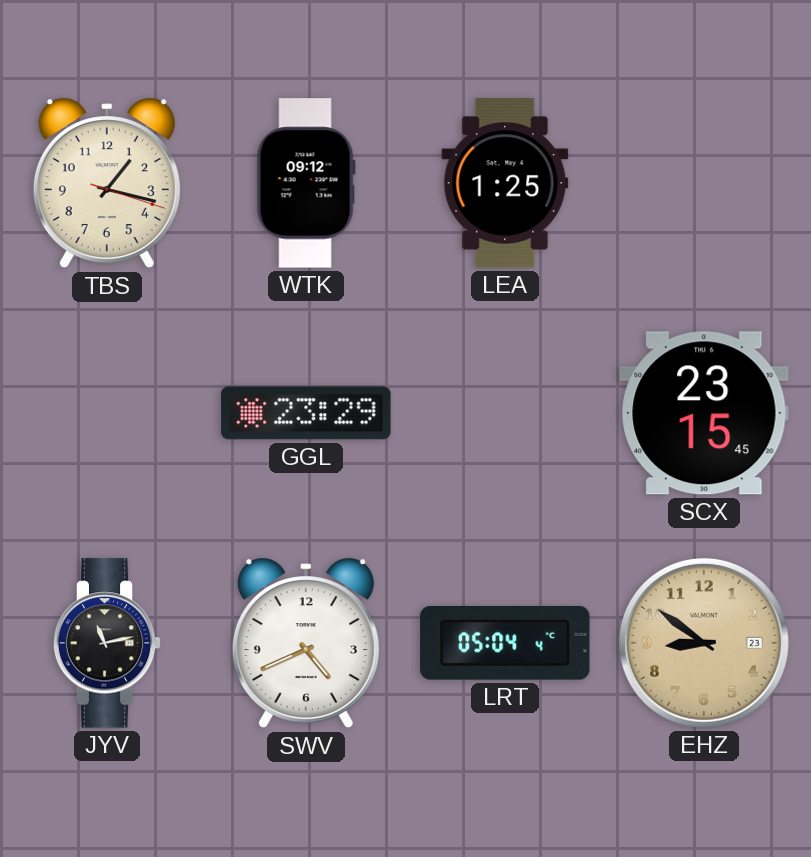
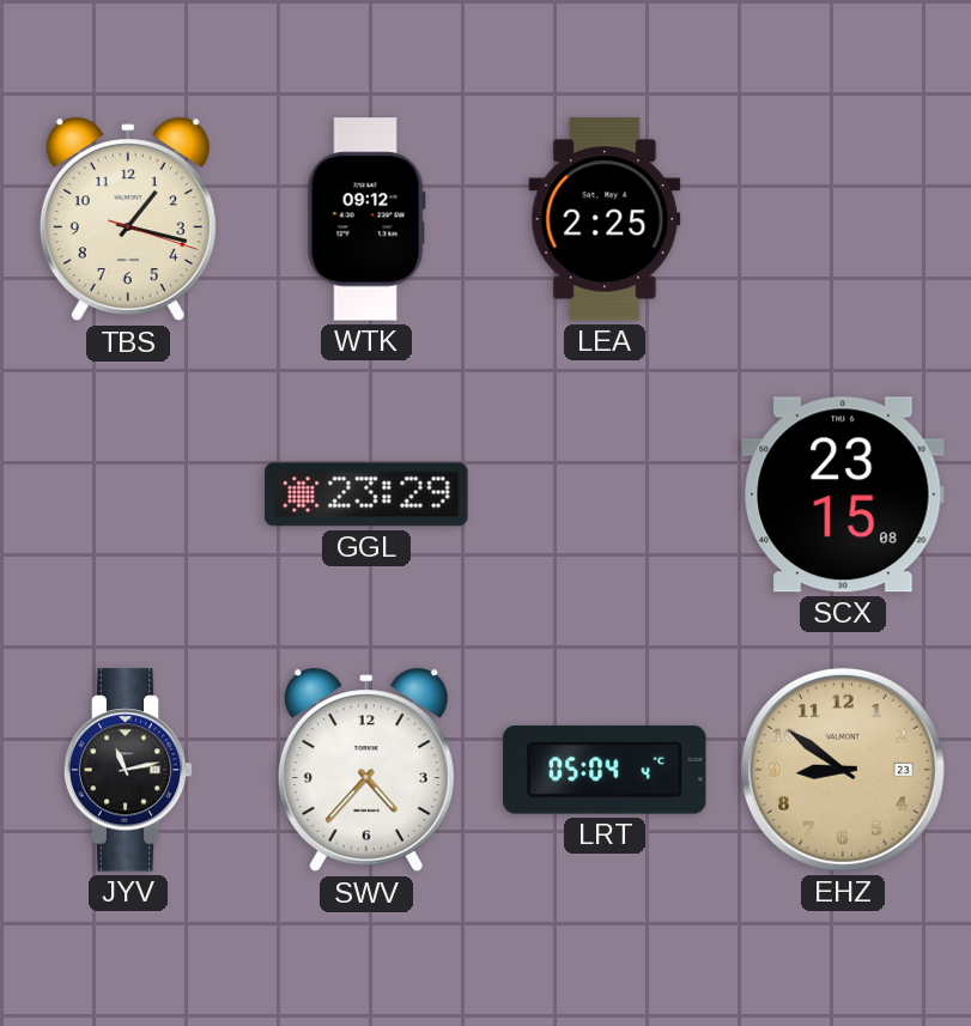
LEA: 1:25 -> 2:25 (605, 219)
SCX: 23:15:45 -> 23:15:08 (843, 494)
SWV: 4:41 -> 4:37 (366, 770)
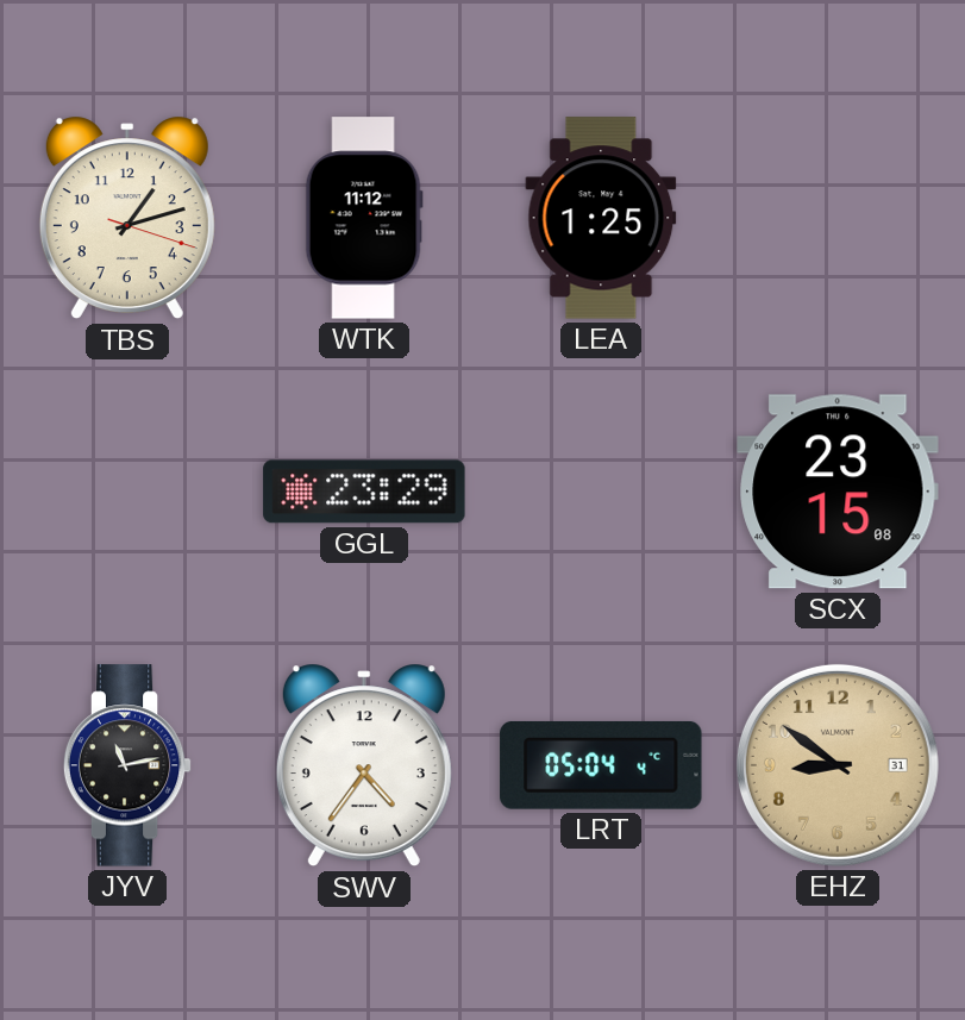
TBS: 1:17 -> 1:12 (127, 218)
WTK: 09:12 -> 11:12 (364, 218)
LEA: 2:25 -> 1:25 (601, 218)
SWV: 4:37 -> 4:36 (364, 765)
EHZ date: 23 -> 31 (838, 765)
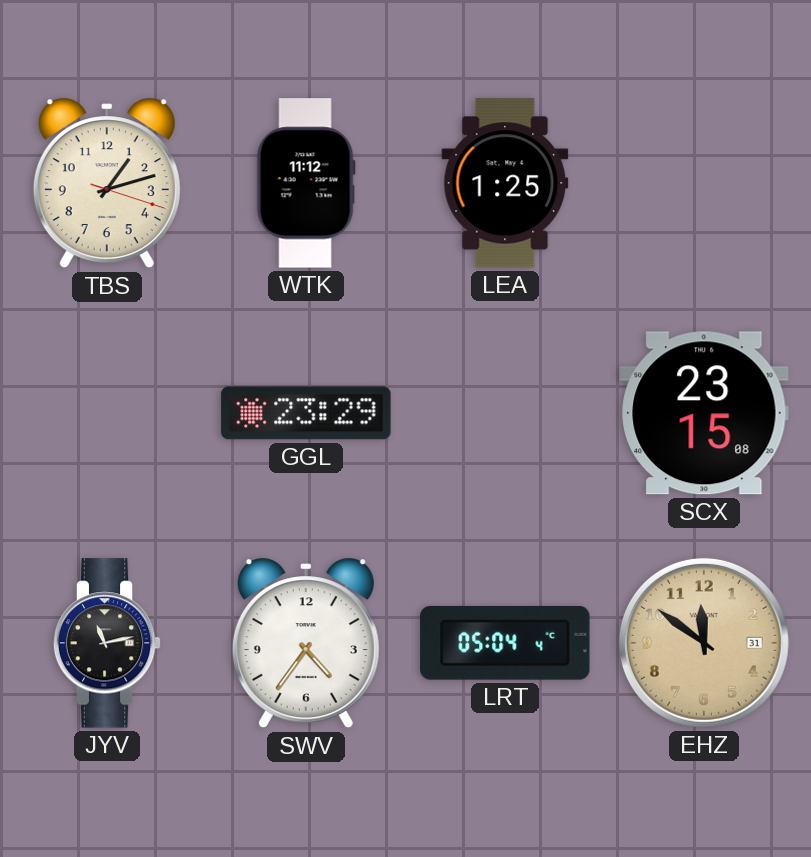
EHZ: 8:51 -> 11:51 (704, 643)
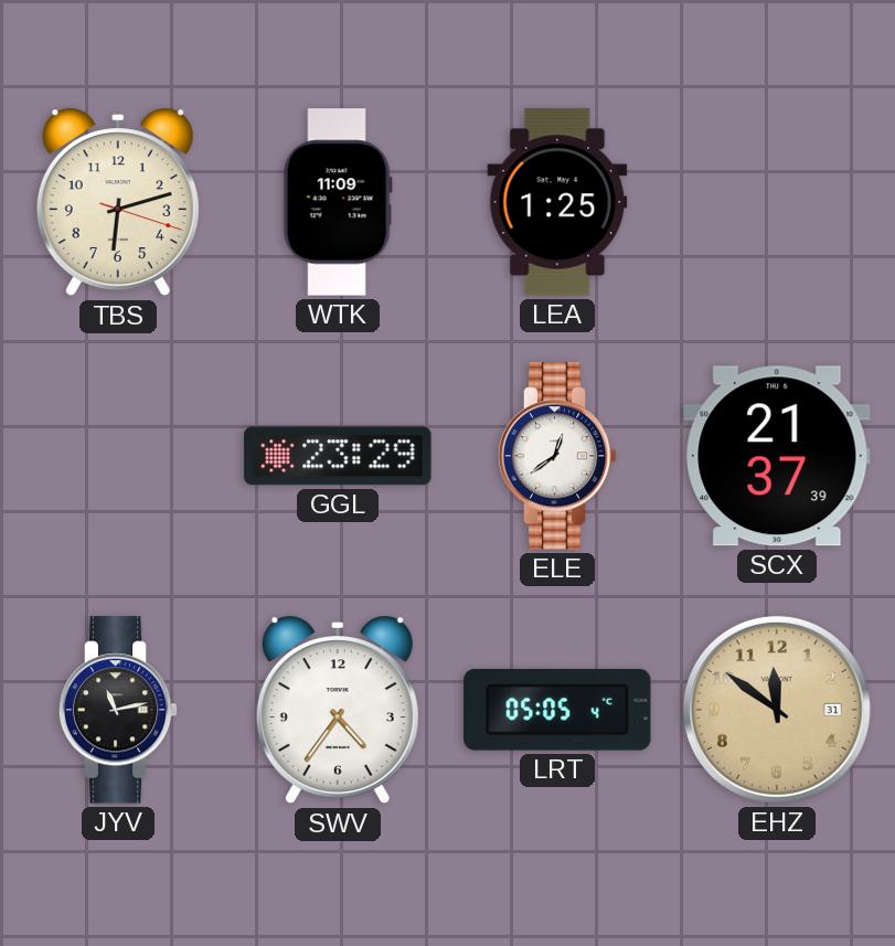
TBS: 1:12 -> 6:12 (118, 202)
WTK: 11:12 -> 11:09 (338, 202)
ELE: none -> 12:39 (557, 456)
SCX: 23:15 -> 21:37 (777, 456)
LRT: 05:04 -> 05:05 (557, 710)
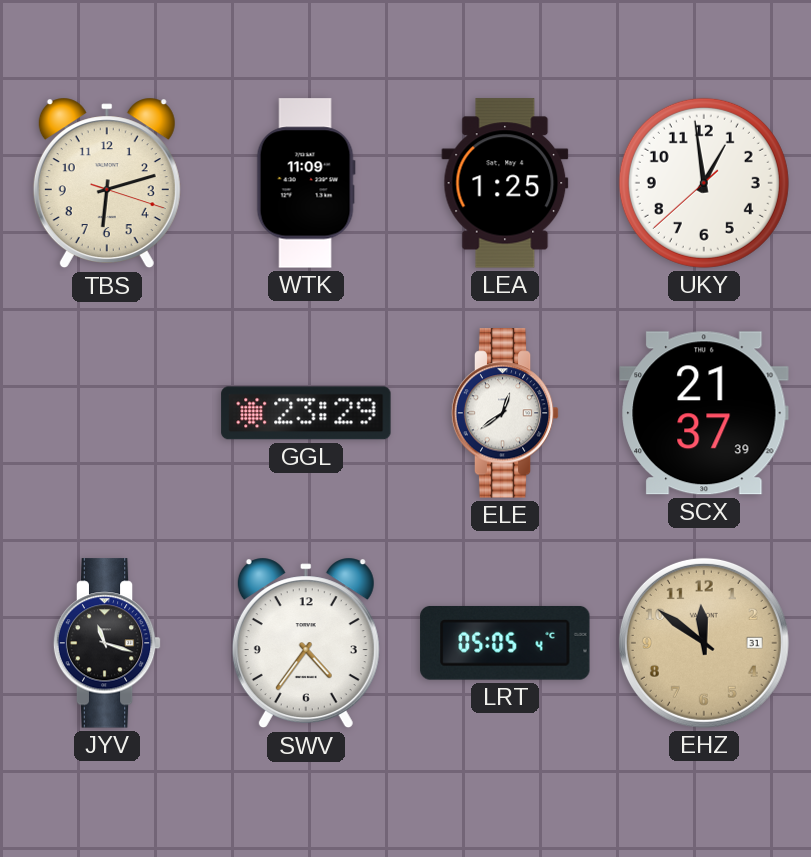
UKY: none -> 12:58 (704, 183)
JYV: 11:13 -> 11:18 (107, 643)
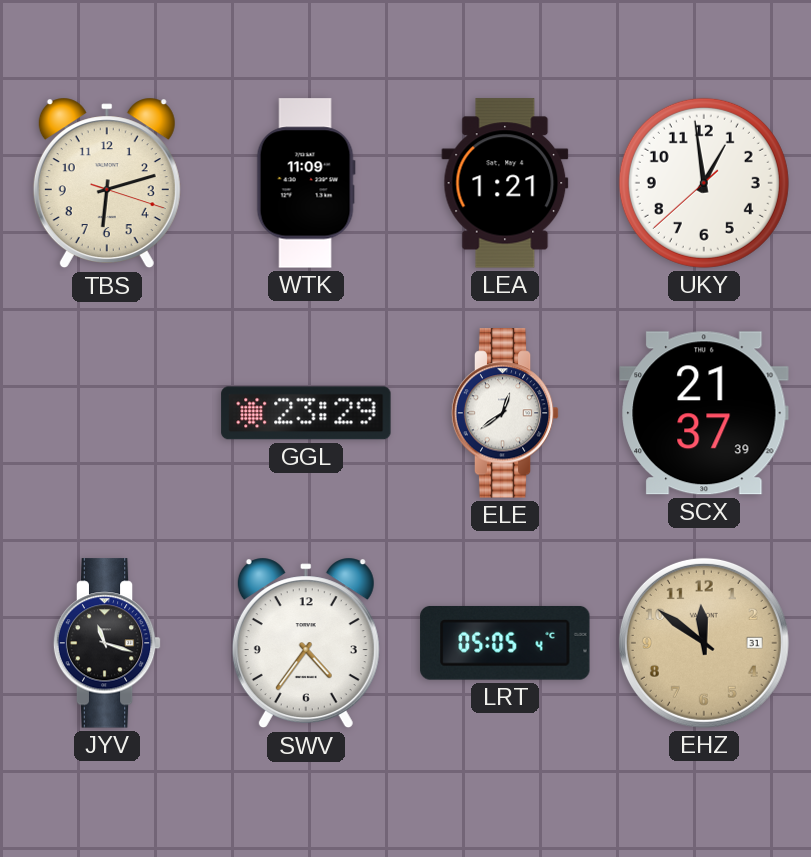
LEA: 1:25 -> 1:21 (505, 183)
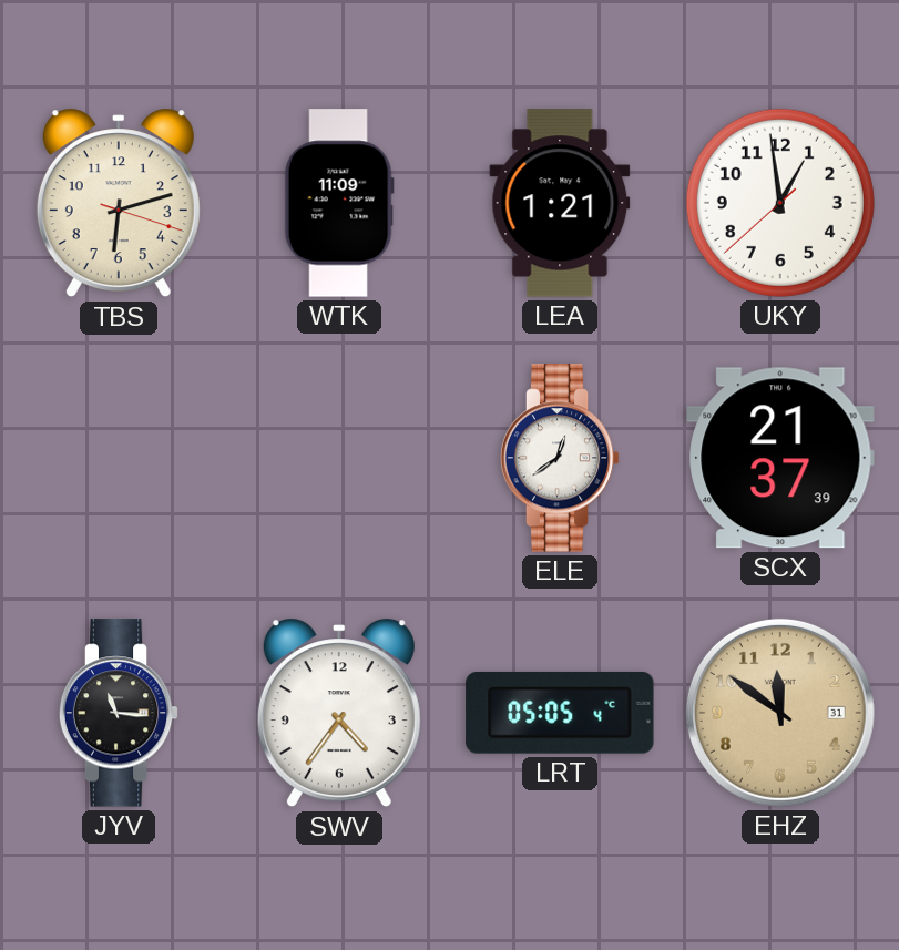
GGL: 23:29 -> none (306, 413)
JYV: 11:18 -> 11:16 (119, 713)
